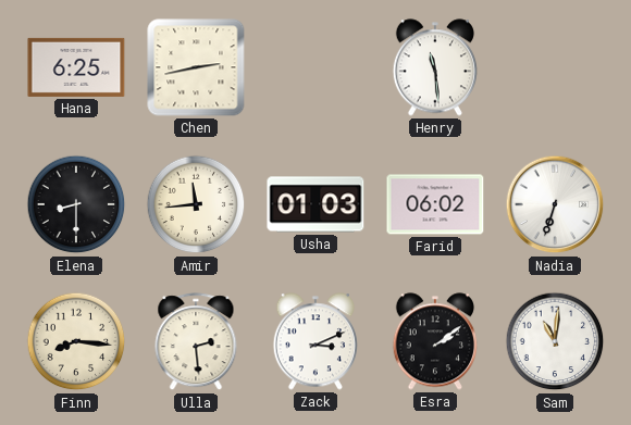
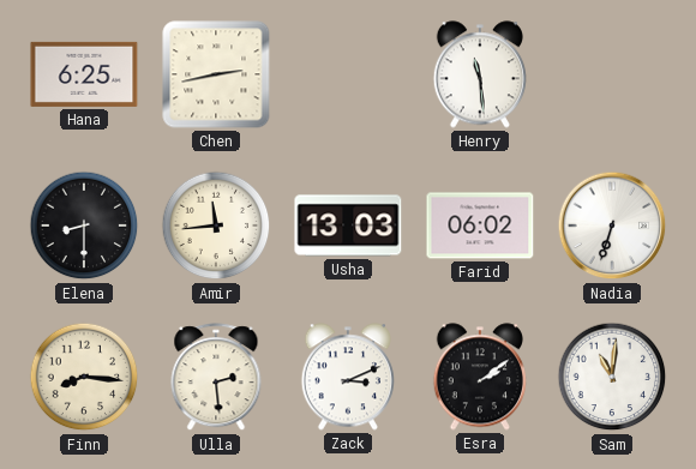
Usha: 01:03 -> 13:03 (348, 226)
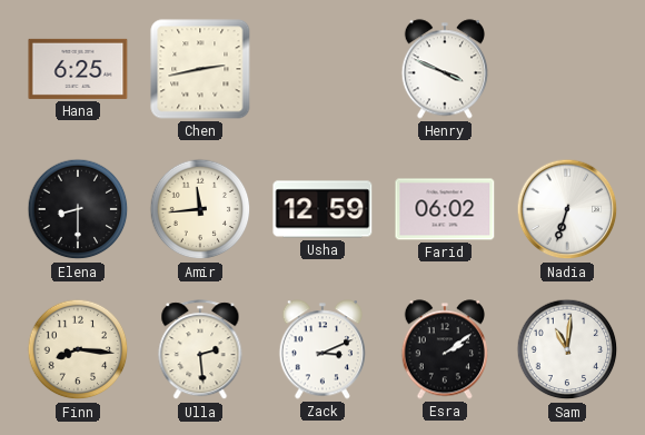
Henry: 11:29 -> 3:49 (444, 69)
Usha: 13:03 -> 12:59 (322, 209)
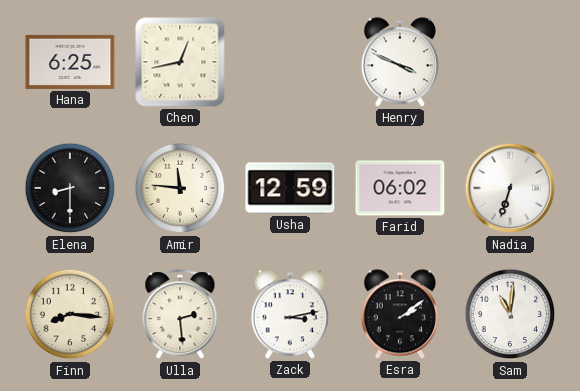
Chen: 2:43 -> 12:43 (180, 62)
Amir: 11:44 -> 11:46 (180, 188)
Zack: 3:11 -> 3:13 (289, 314)
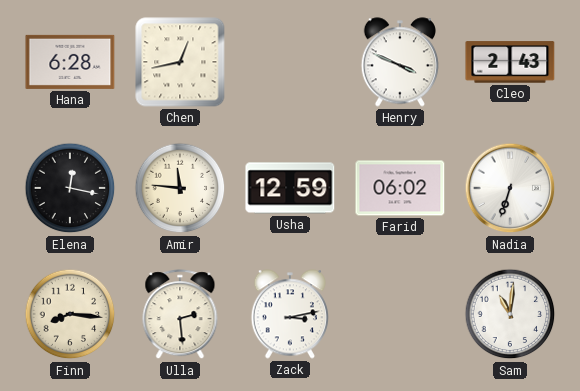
Hana: 6:25 -> 6:28 (70, 62)
Cleo: none -> 2:43 (510, 62)
Elena: 8:30 -> 12:17 (70, 188)
Esra: 2:09 -> none (399, 314)
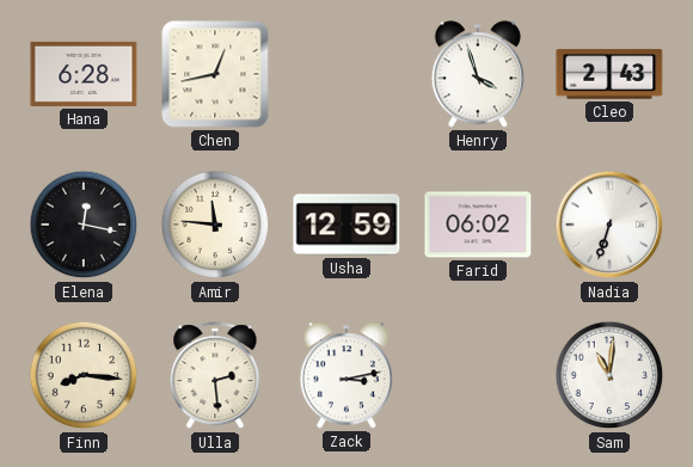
Henry: 3:49 -> 3:57 (477, 74)
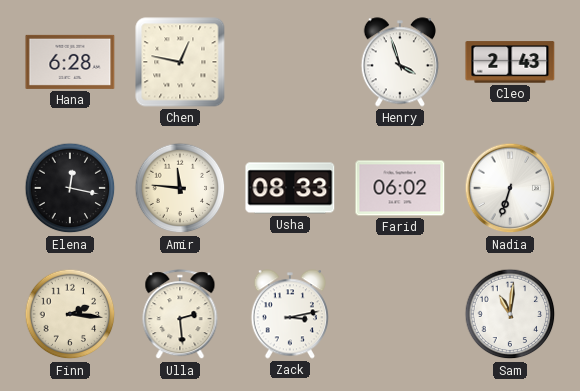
Chen: 12:43 -> 12:47 (180, 62)
Usha: 12:59 -> 08:33 (290, 188)
Finn: 8:16 -> 2:16 (70, 314)
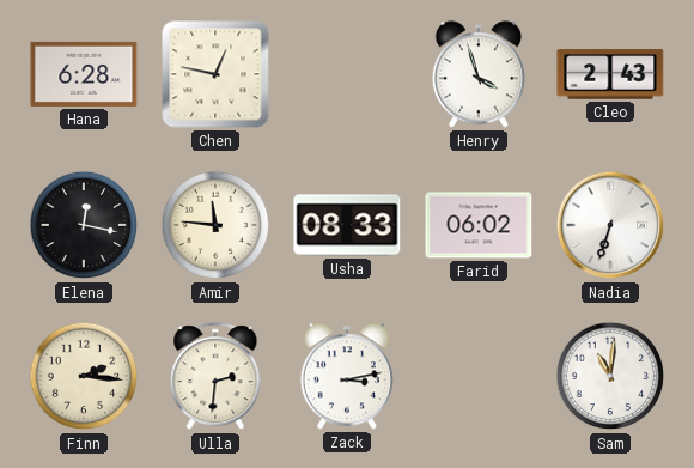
Ulla: 2:29 -> 2:31 (215, 377)
